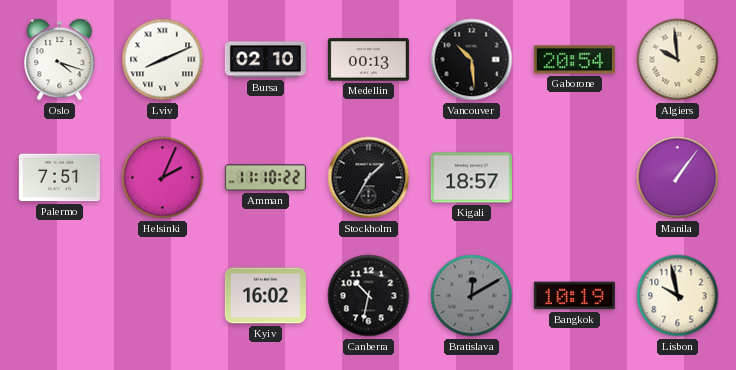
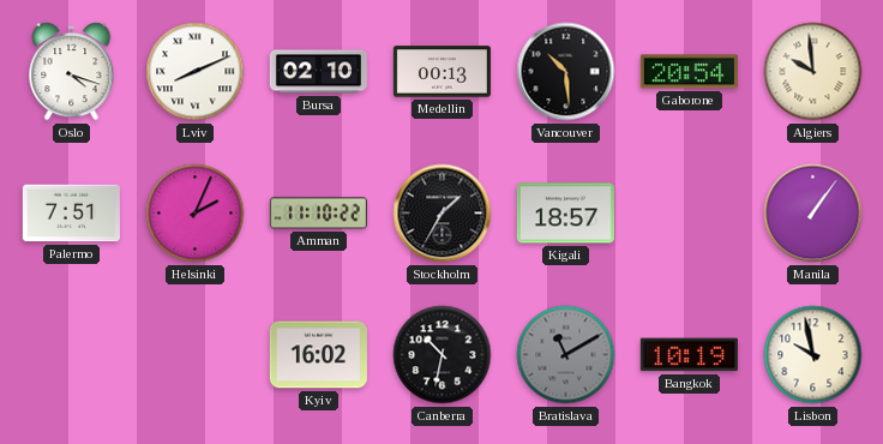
Bratislava: 12:10 -> 11:10 (566, 355)
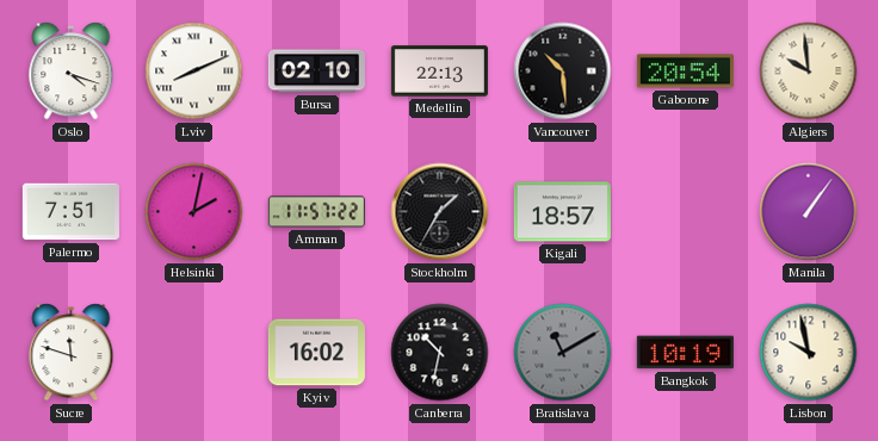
Medellin: 00:13 -> 22:13 (439, 72)
Helsinki: 2:04 -> 2:02 (194, 212)
Amman: 11:10 -> 11:57 (316, 212)
Sucre: none -> 11:48 (72, 353)
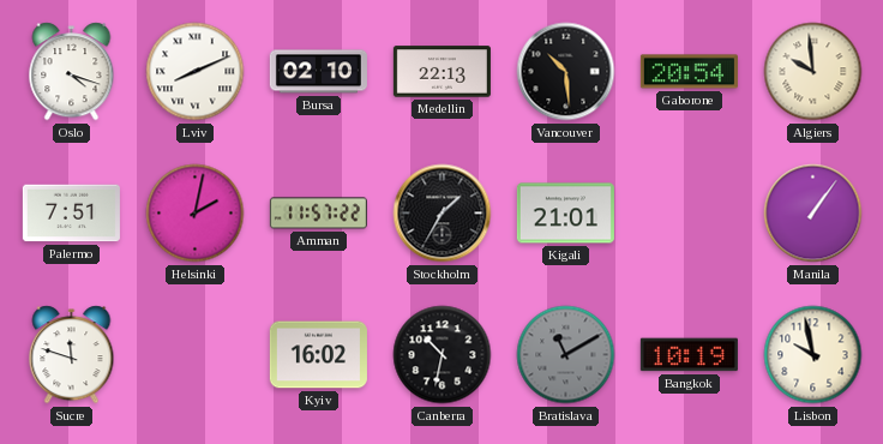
Kigali: 18:57 -> 21:01 (565, 214)
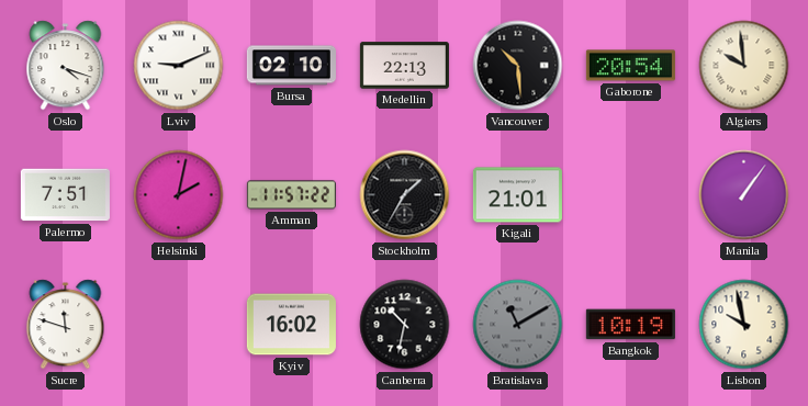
Lviv: 8:11 -> 9:11 (179, 66)
